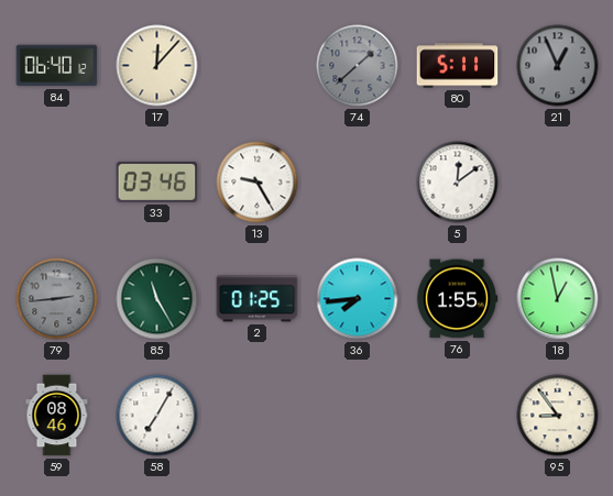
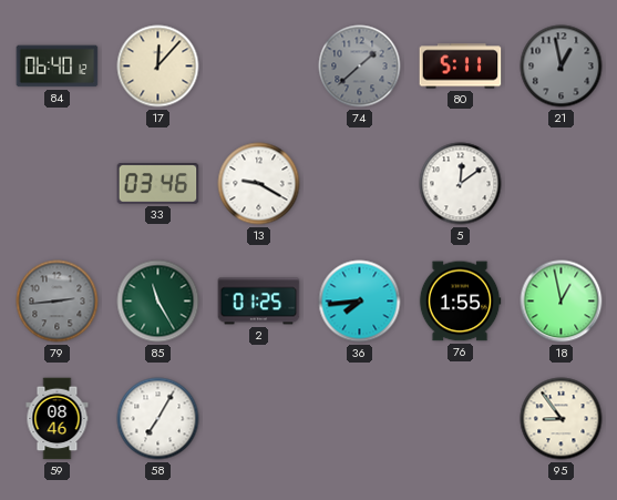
21: 12:56 -> 12:58 (562, 67)
13: 9:25 -> 9:20 (259, 184)
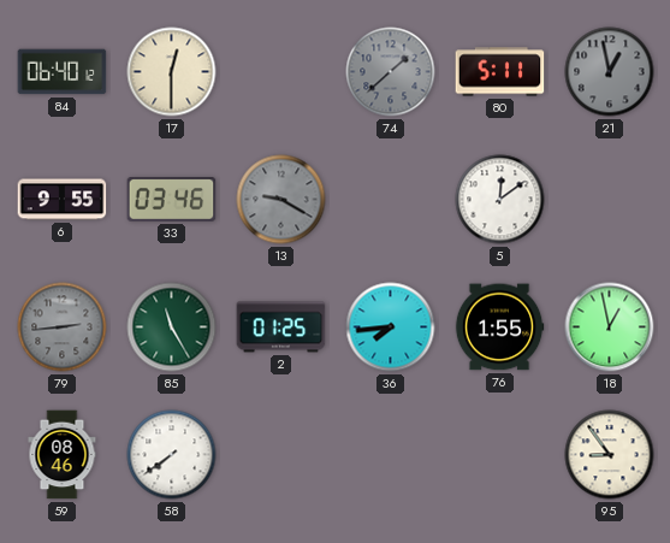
17: 12:07 -> 12:30 (172, 72)
6: none -> 9:55 (63, 200)
13 dial: white -> grey (281, 200)
58: 7:05 -> 7:39 (172, 455)
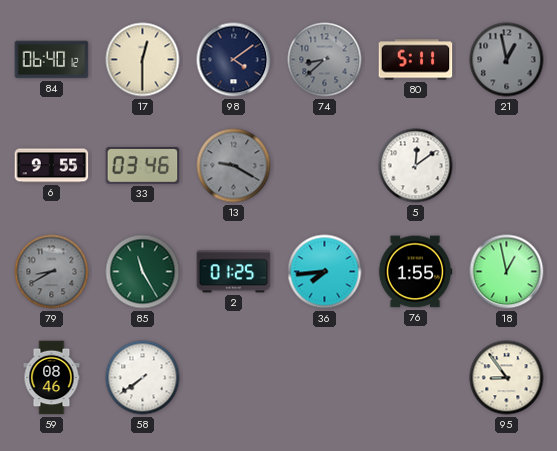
98: none -> 4:09 (234, 60)
74: 1:38 -> 8:38 (325, 60)
79: 2:44 -> 8:40 (52, 272)
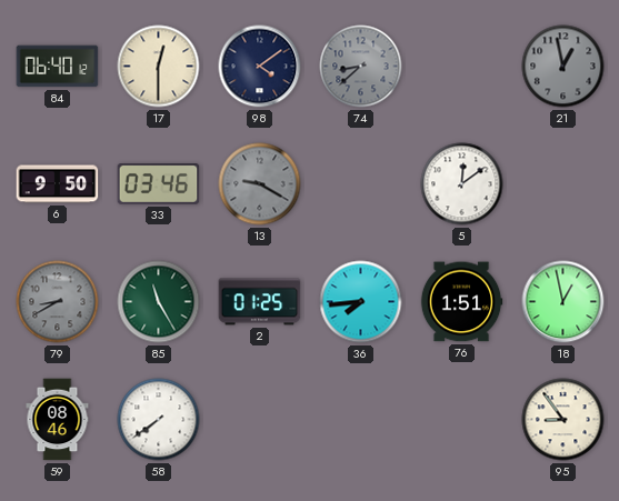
80: 5:11 -> none (416, 60)
6: 9:55 -> 9:50 (58, 184)
76: 1:55 -> 1:51 (461, 302)
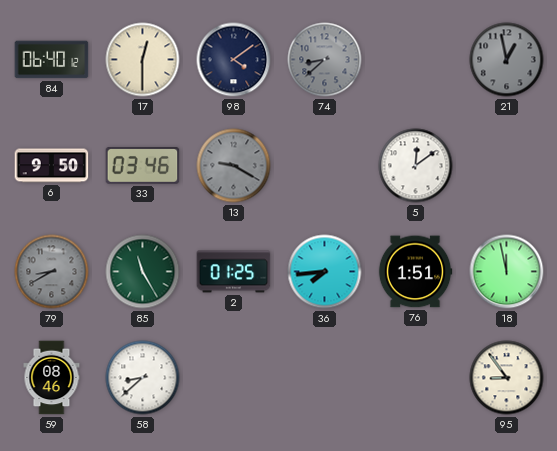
18: 12:58 -> 11:58 (507, 272)
58: 7:39 -> 8:38 (143, 378)
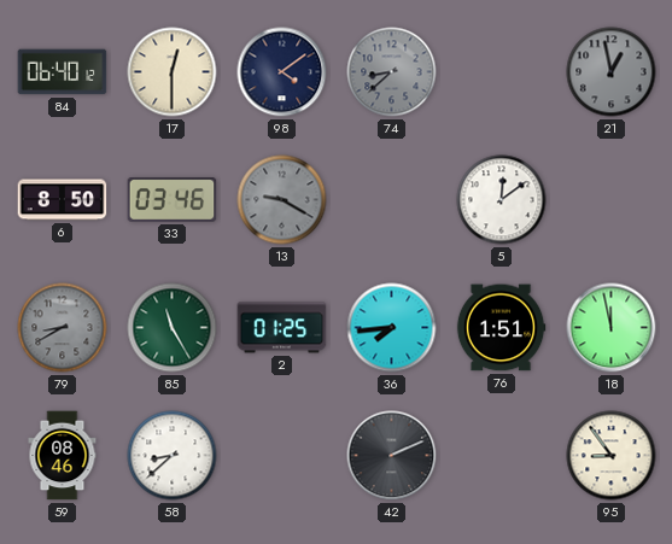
6: 9:50 -> 8:50 (63, 200)
42: none -> 2:11 (392, 456)
